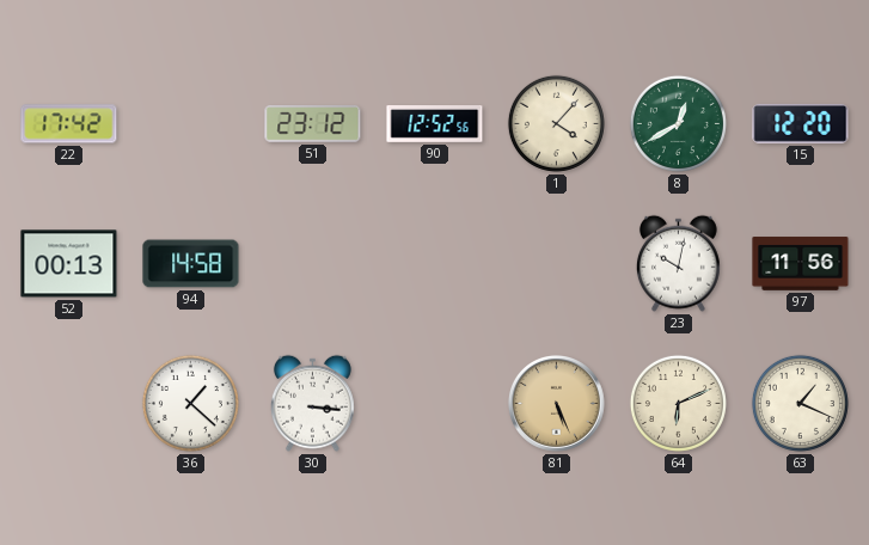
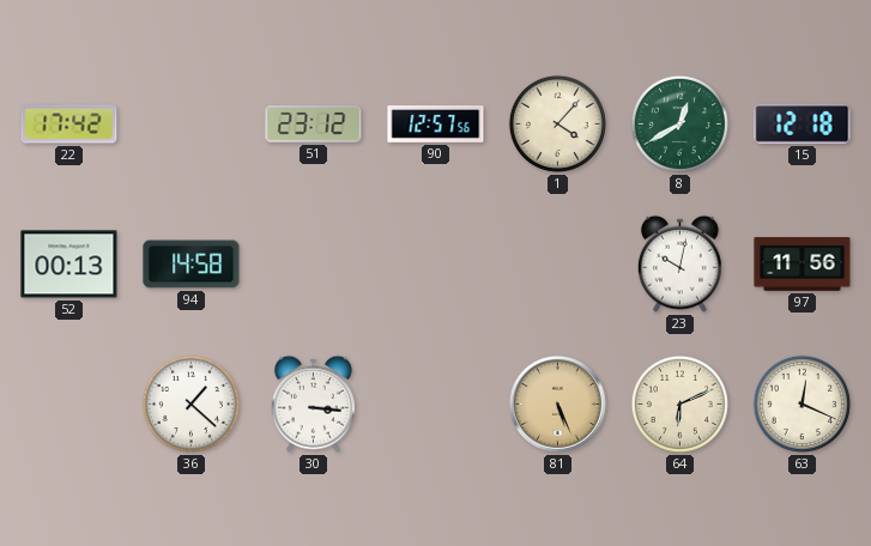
90: 12:52 -> 12:57 (436, 125)
15: 12:20 -> 12:18 (803, 123)
63: 1:19 -> 12:19 (802, 404)
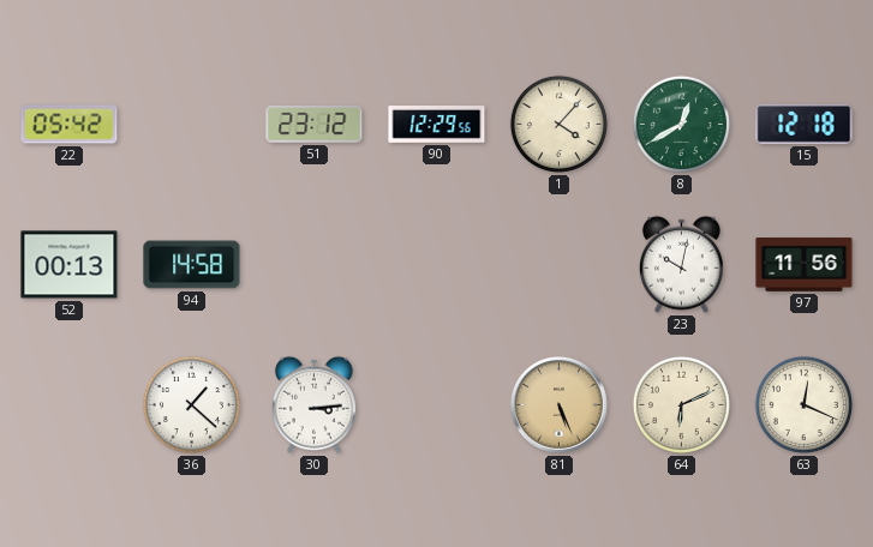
22: 17:42 -> 05:42 (70, 125)
90: 12:57 -> 12:29 (437, 125)
30: 3:16 -> 3:14 (313, 404)
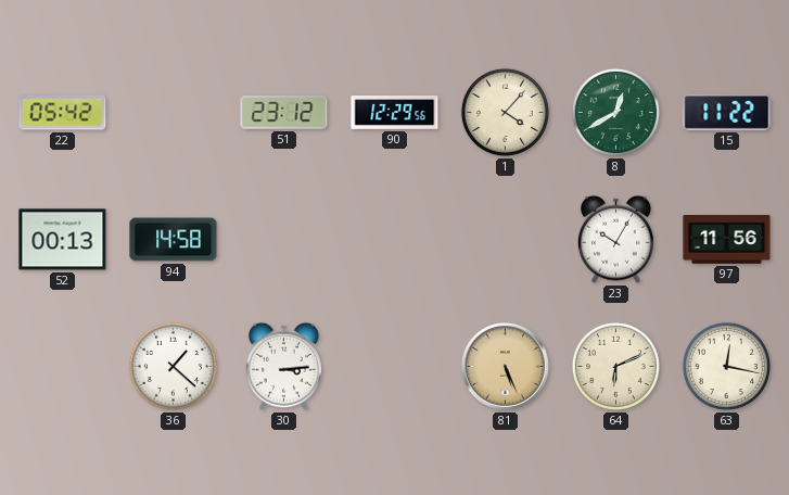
15: 12:18 -> 11:22 (727, 112)
23: 10:02 -> 10:05 (615, 239)
63: 12:19 -> 12:17 (726, 366)
